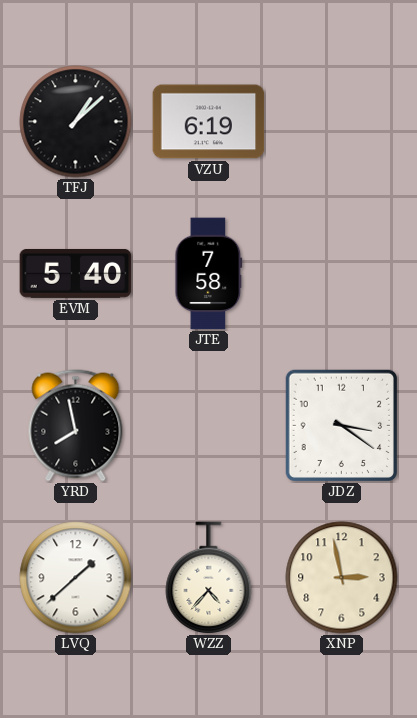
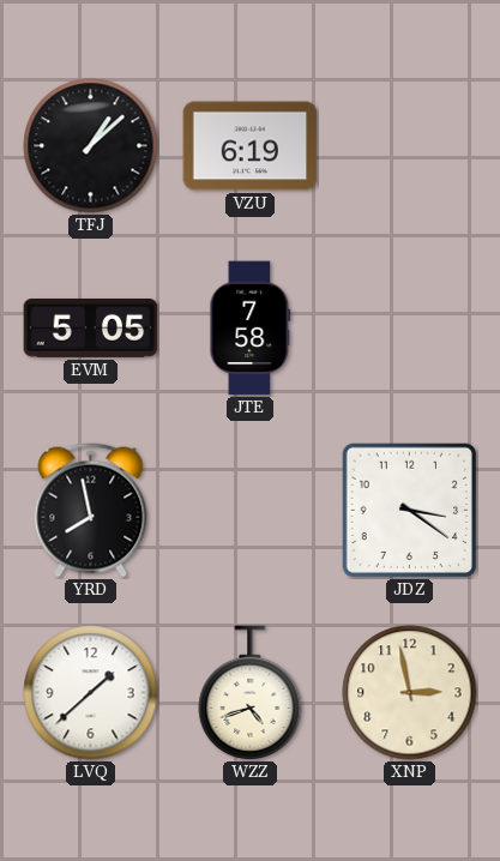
EVM: 5:40 -> 5:05 (91, 327)
WZZ: 4:37 -> 4:42 (251, 693)
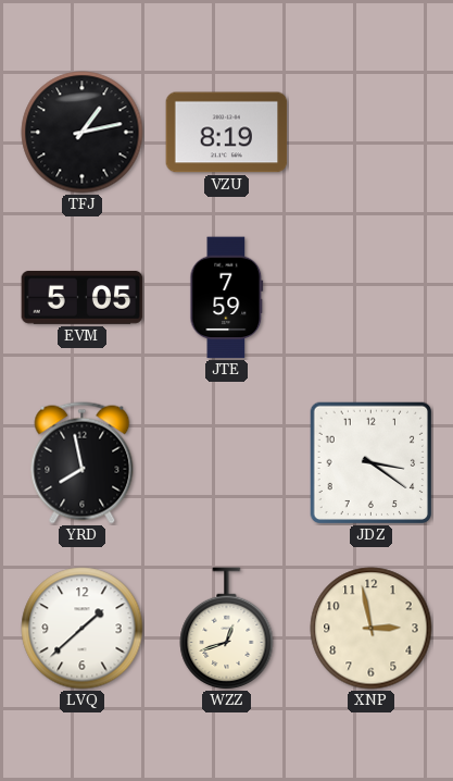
TFJ: 1:08 -> 1:13 (83, 133)
VZU: 6:19 -> 8:19 (227, 133)
JTE: 7:58 -> 7:59 (227, 298)
WZZ: 4:42 -> 12:42 (227, 629)
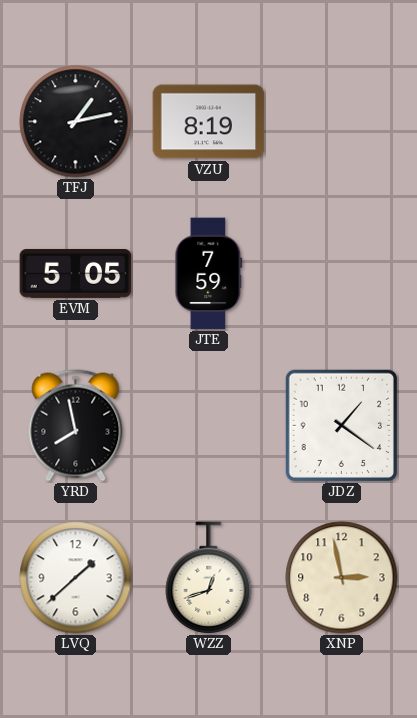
JDZ: 3:21 -> 1:21 (341, 425)
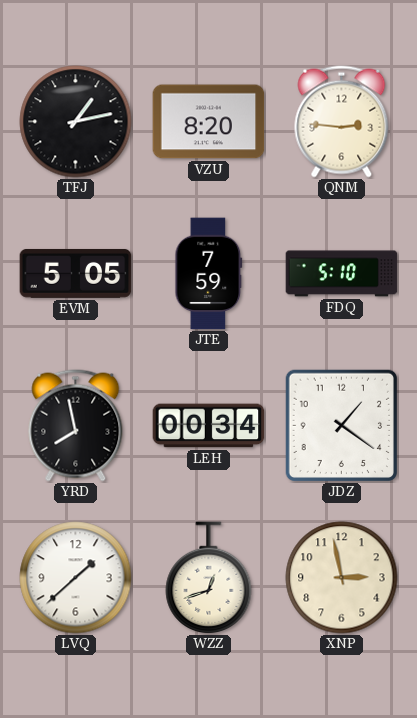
VZU: 8:19 -> 8:20 (209, 122)
QNM: none -> 2:46 (342, 122)
FDQ: none -> 5:10 (342, 274)
LEH: none -> 00:34 (209, 426)
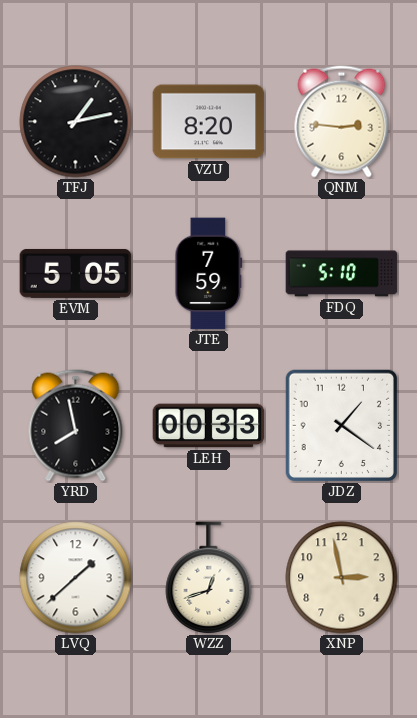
LEH: 00:34 -> 00:33 (209, 426)
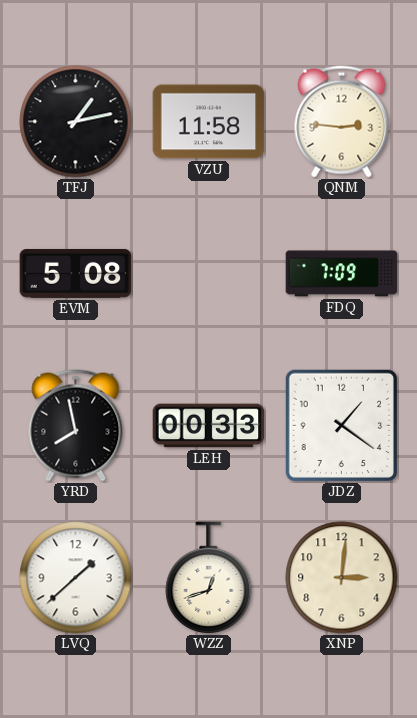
VZU: 8:20 -> 11:58 (209, 122)
EVM: 5:05 -> 5:08 (76, 273)
JTE: 7:59 -> none (209, 274)
FDQ: 5:10 -> 7:09 (342, 274)
XNP: 2:58 -> 3:01 (342, 578)
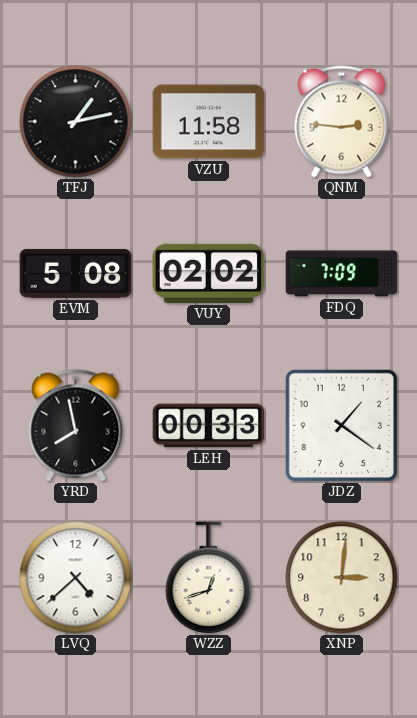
VUY: none -> 02:02 (209, 273)
LVQ: 1:38 -> 4:38 (76, 578)
